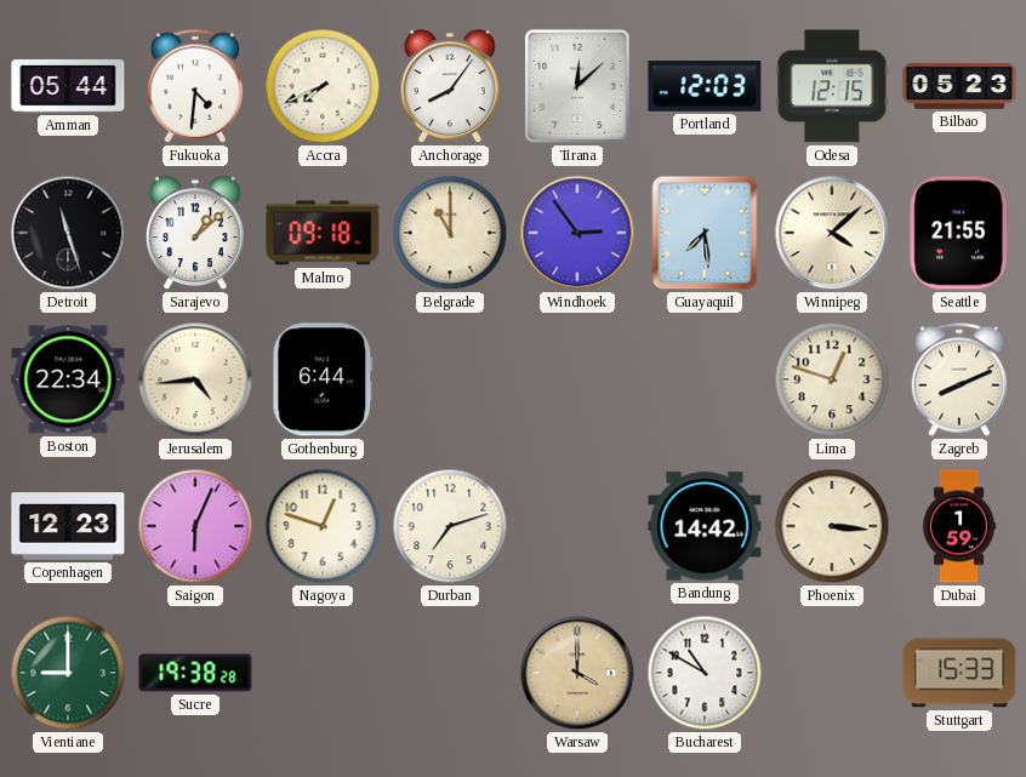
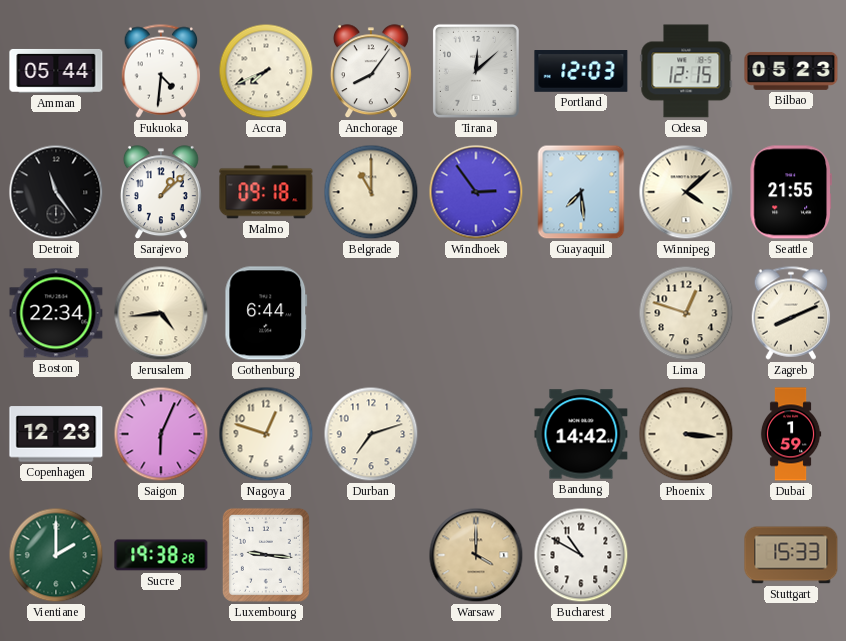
Detroit: 11:27 -> 11:24 (56, 192)
Vientiane: 9:00 -> 2:00 (56, 555)
Luxembourg: none -> 9:16 (266, 555)
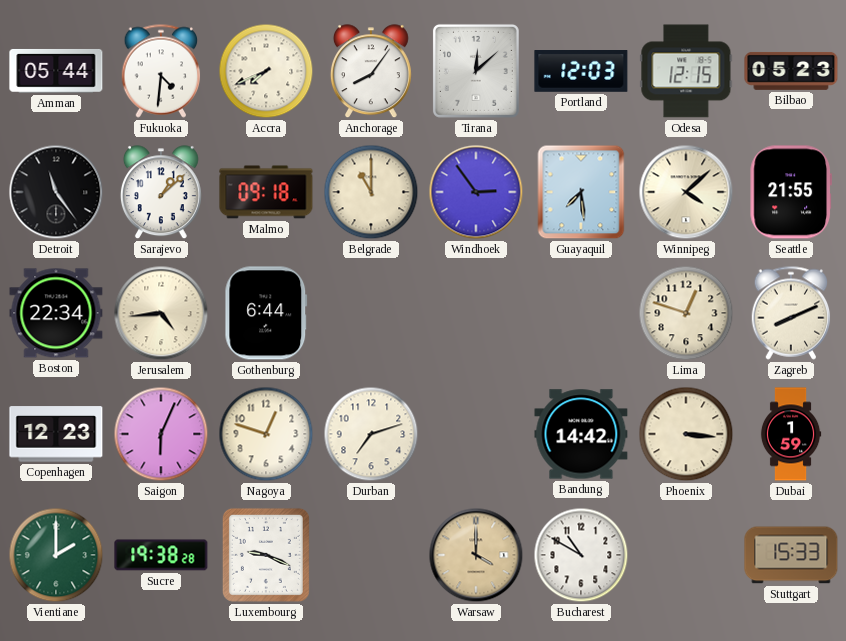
Luxembourg: 9:16 -> 9:19 (266, 555)
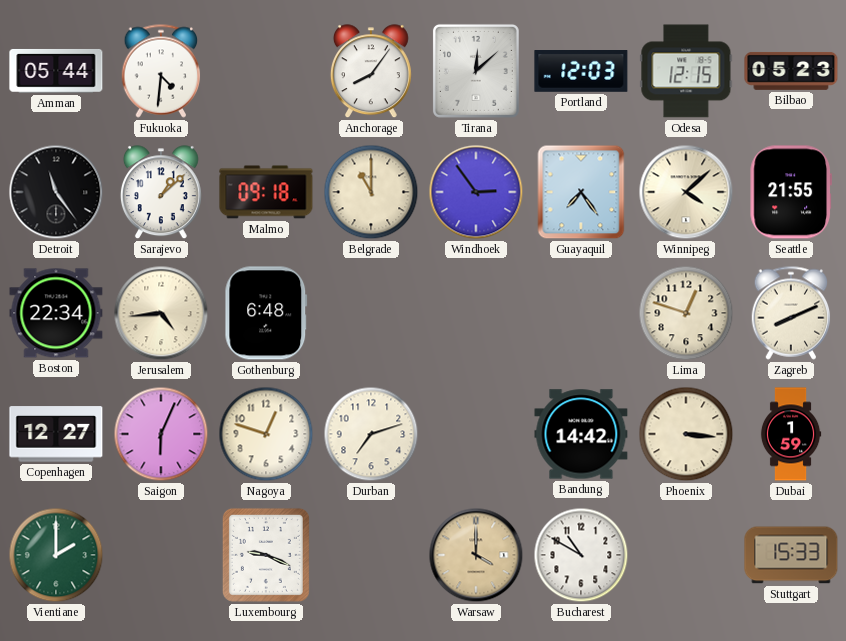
Accra: 7:41 -> none (266, 71)
Guayaquil: 7:29 -> 7:24 (581, 192)
Gothenburg: 6:44 -> 6:48 (266, 313)
Copenhagen: 12:23 -> 12:27 (56, 434)
Sucre: 19:38 -> none (161, 555)
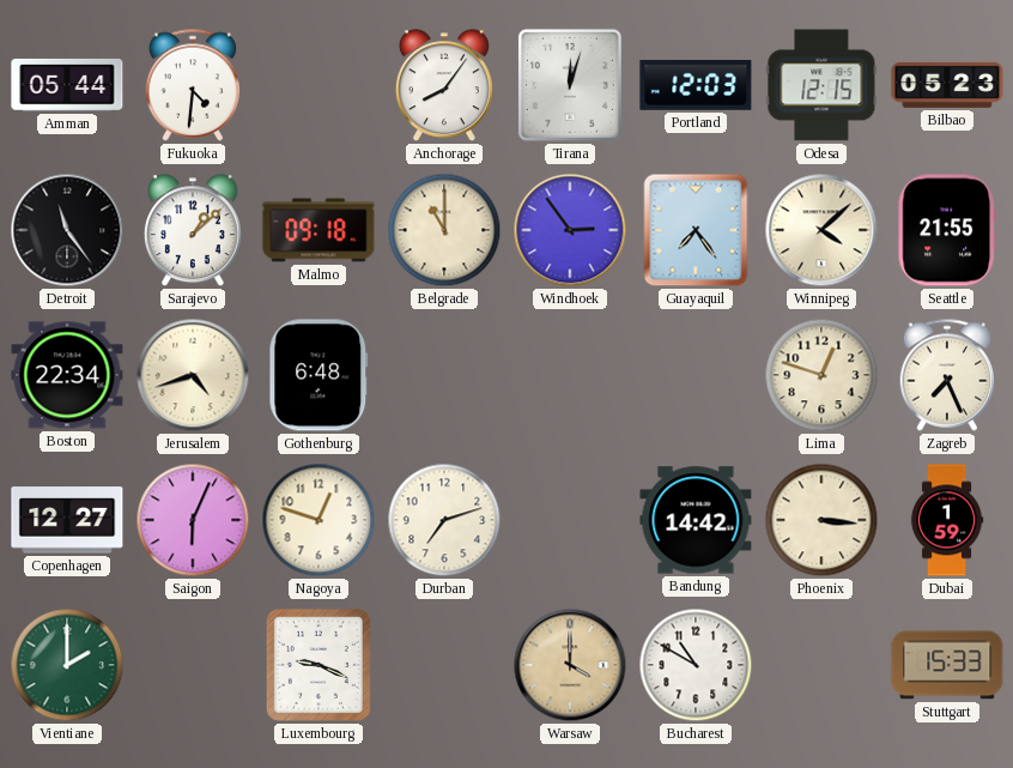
Tirana: 12:08 -> 12:03 (570, 85)
Jerusalem: 4:44 -> 4:42 (193, 375)
Zagreb: 8:11 -> 7:26 (947, 375)
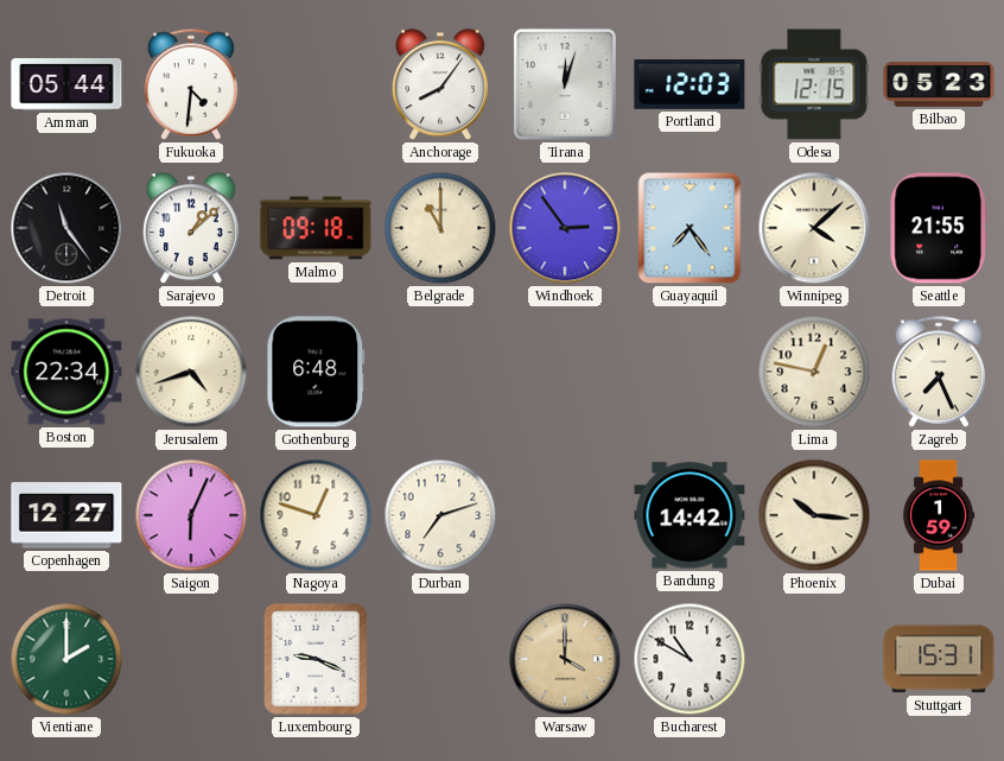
Lima: 12:48 -> 12:47 (814, 372)
Phoenix: 3:16 -> 10:16 (814, 515)
Stuttgart: 15:33 -> 15:31 (939, 659)
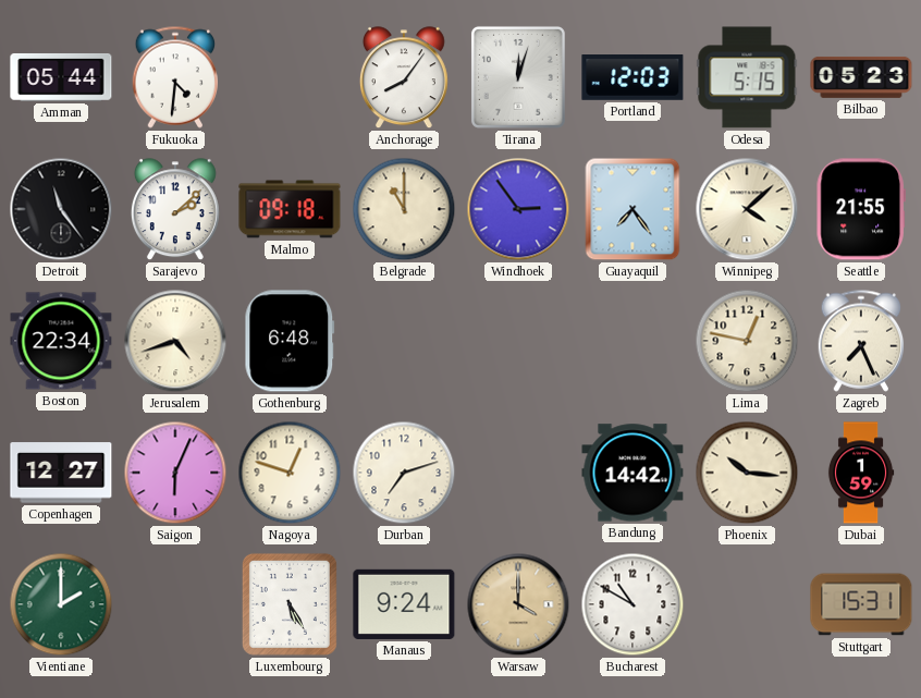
Odesa: 12:15 -> 5:15 (747, 77)
Sarajevo: 1:08 -> 2:08 (175, 210)
Luxembourg: 9:19 -> 5:25 (290, 604)
Manaus: none -> 9:24 (404, 604)
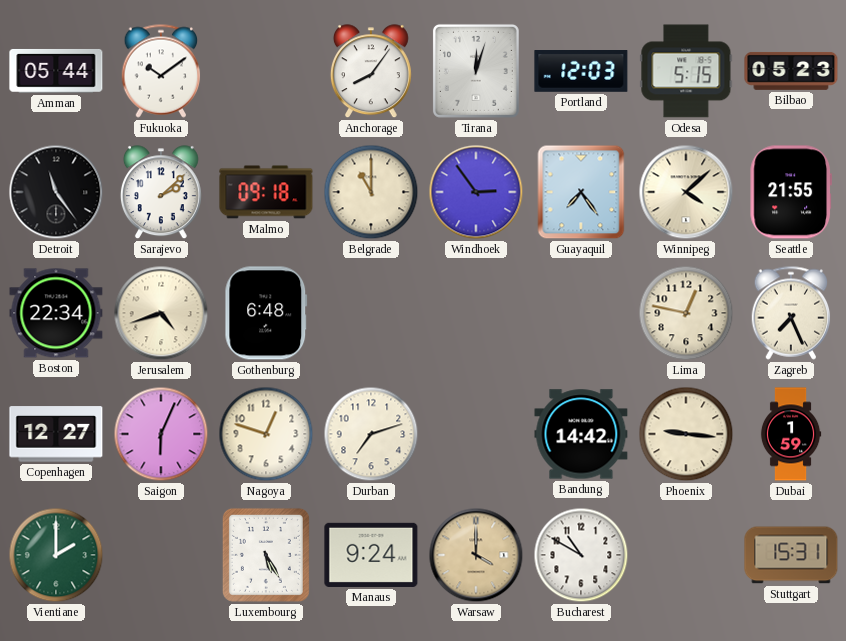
Fukuoka: 4:31 -> 10:09 (161, 71)
Phoenix: 10:16 -> 9:16 (686, 434)
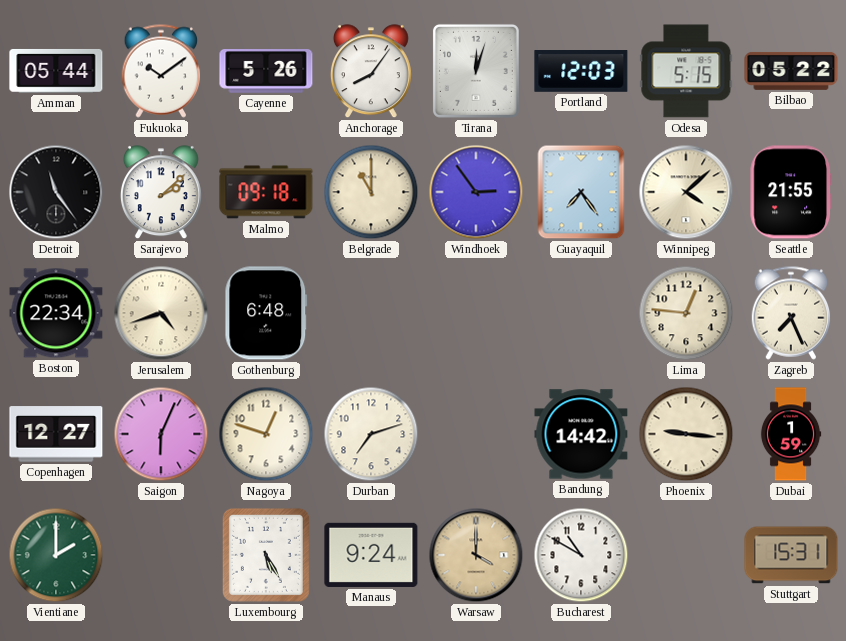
Cayenne: none -> 5:26 (266, 72)
Bilbao: 05:23 -> 05:22 (791, 71)
Lima: 12:47 -> 12:46 (686, 313)
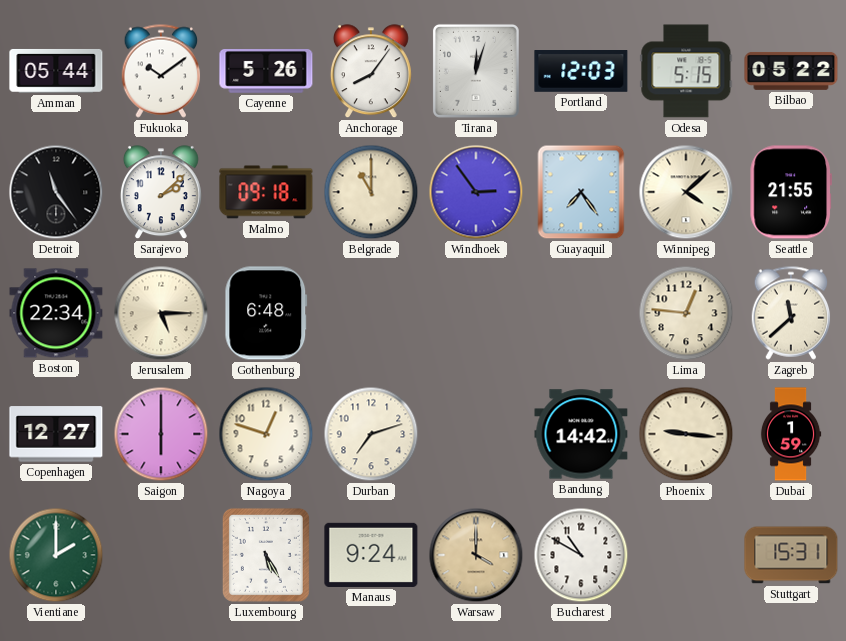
Jerusalem: 4:42 -> 5:15 (161, 313)
Zagreb: 7:26 -> 11:38 (791, 313)
Saigon: 6:04 -> 6:00 (161, 434)
